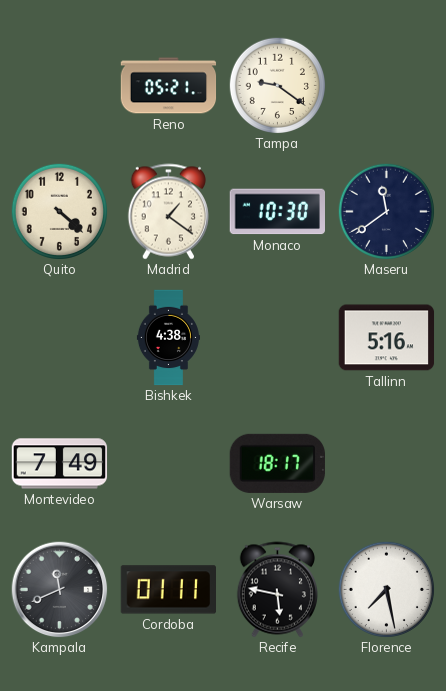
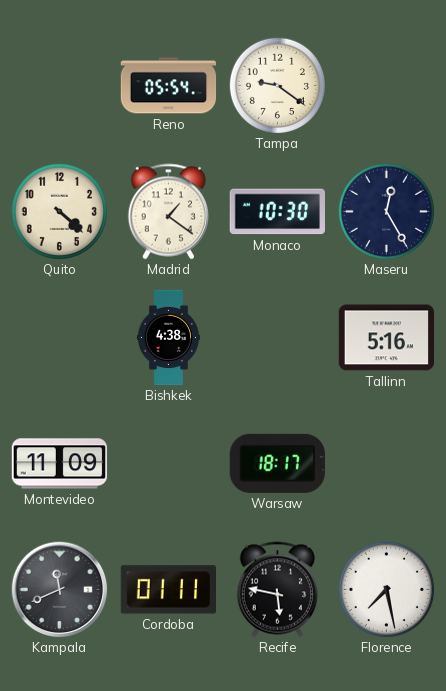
Reno: 05:21 -> 05:54 (169, 86)
Maseru: 11:39 -> 12:25 (386, 211)
Montevideo: 7:49 -> 11:09 (60, 464)
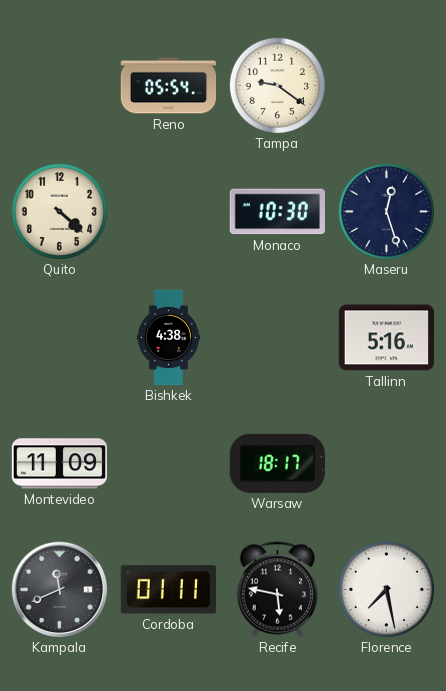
Madrid: 1:21 -> none (168, 212)
Maseru: 12:25 -> 12:27 (386, 211)
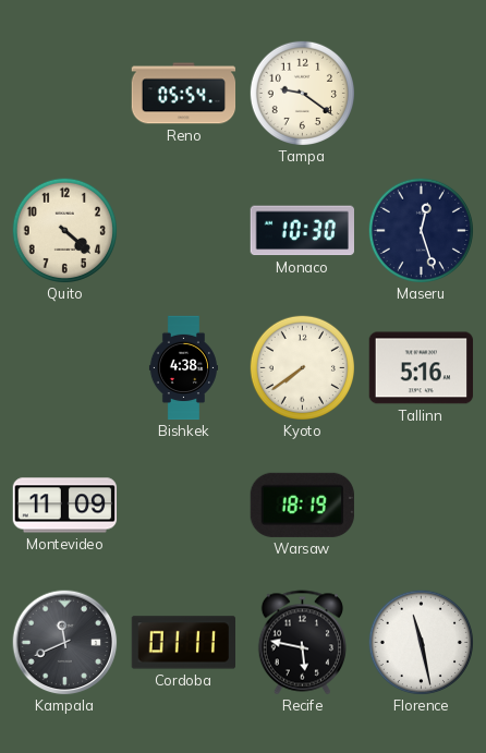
Kyoto: none -> 7:39 (302, 367)
Warsaw: 18:17 -> 18:19 (302, 505)
Florence: 7:28 -> 11:28 (421, 642)
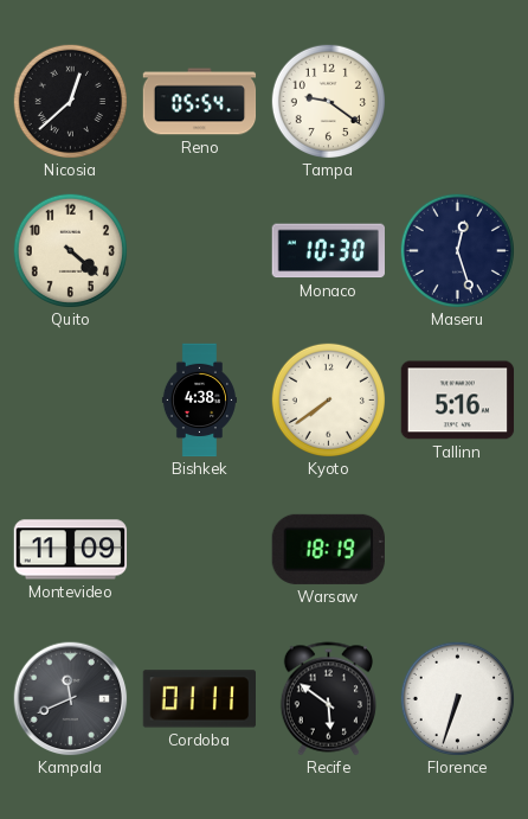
Nicosia: none -> 12:38 (70, 101)
Recife: 5:47 -> 5:51 (328, 699)
Florence: 11:28 -> 6:33 (457, 698)
